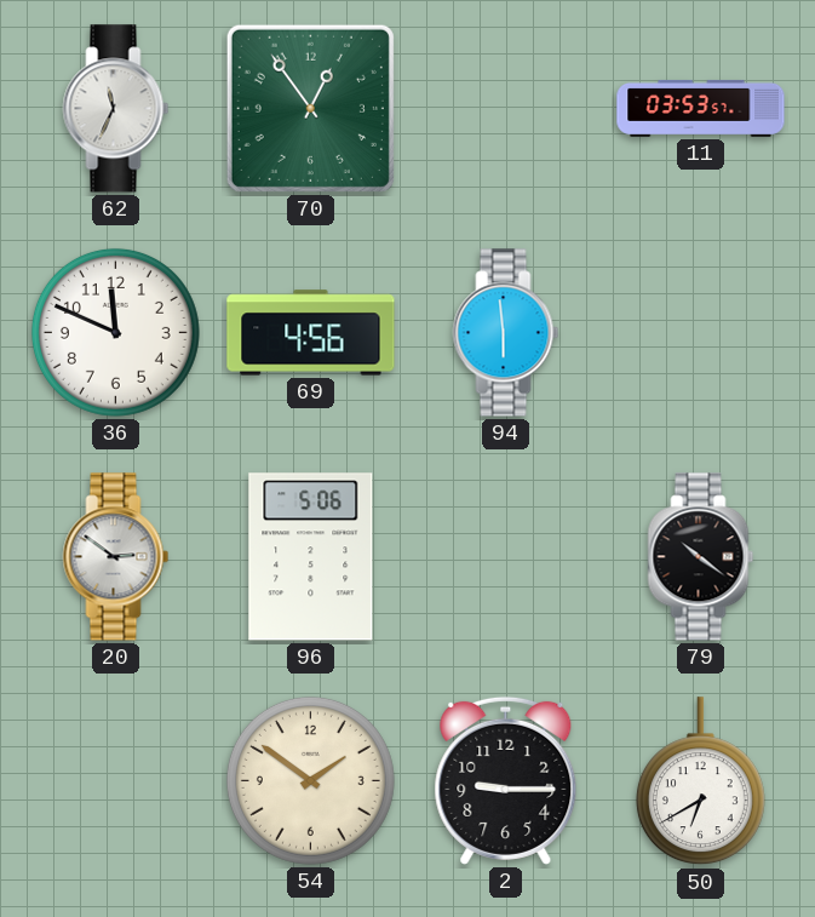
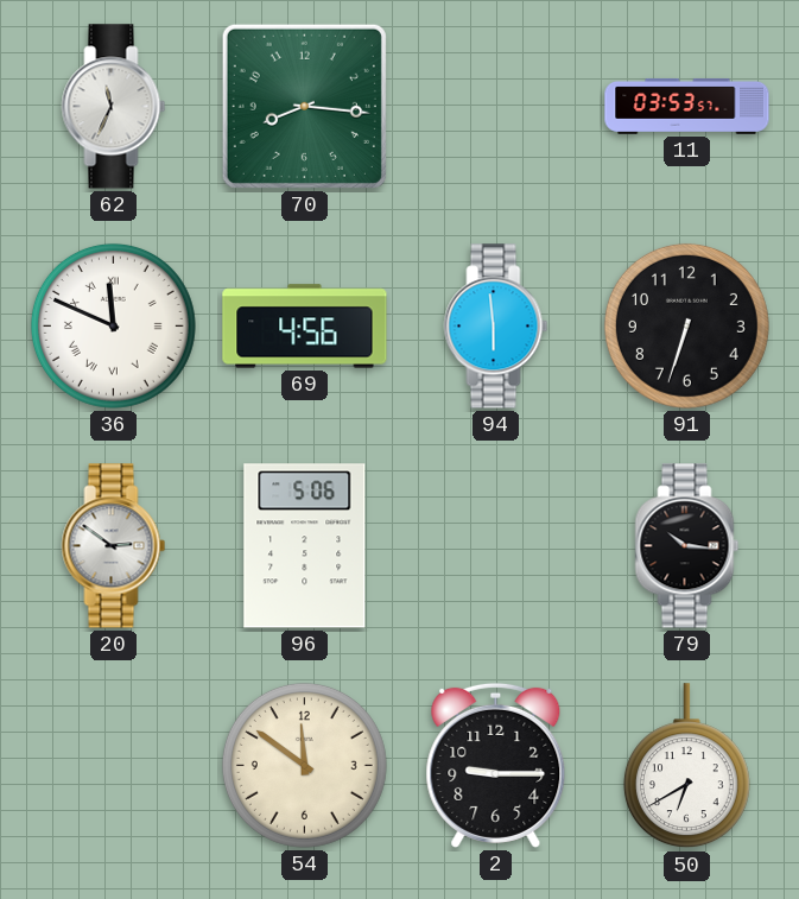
70: 12:54 -> 8:16 (304, 106)
36 numerals: Arabic -> Roman (113, 325)
91: none -> 6:33 (686, 325)
79: 10:21 -> 10:16 (687, 546)
54: 1:51 -> 11:51 (304, 765)
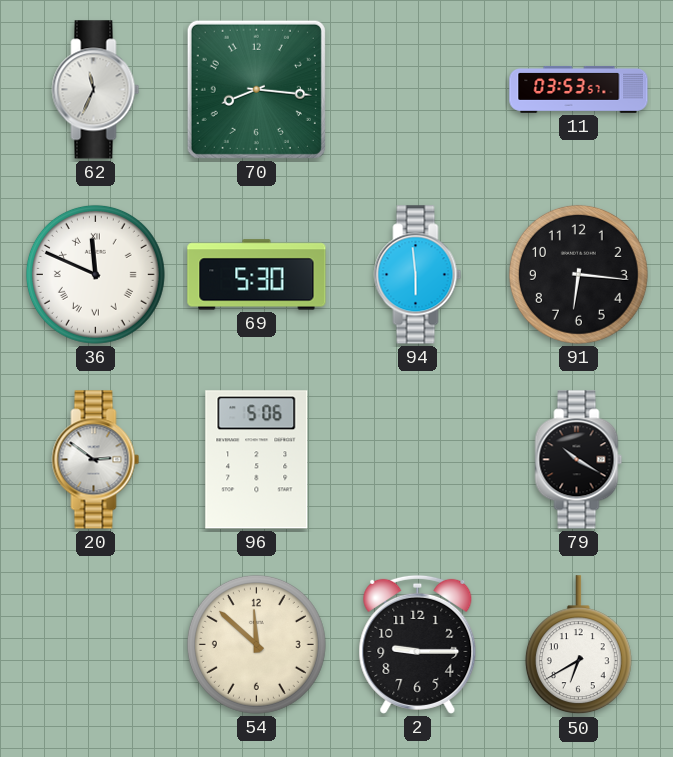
69: 4:56 -> 5:30 (257, 275)
91: 6:33 -> 6:16 (578, 274)
79: 10:16 -> 10:20 (579, 460)
54: 11:51 -> 11:52 (256, 644)
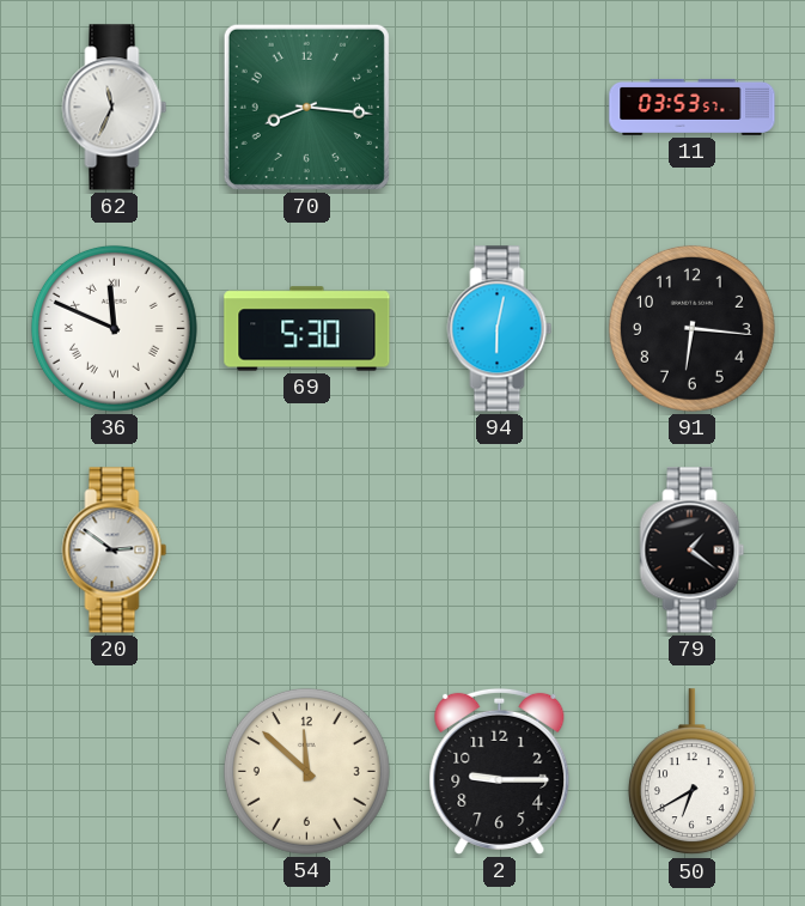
94: 5:59 -> 6:02 (500, 329)
96: 5:06 -> none (257, 460)
79: 10:20 -> 1:21 (693, 551)
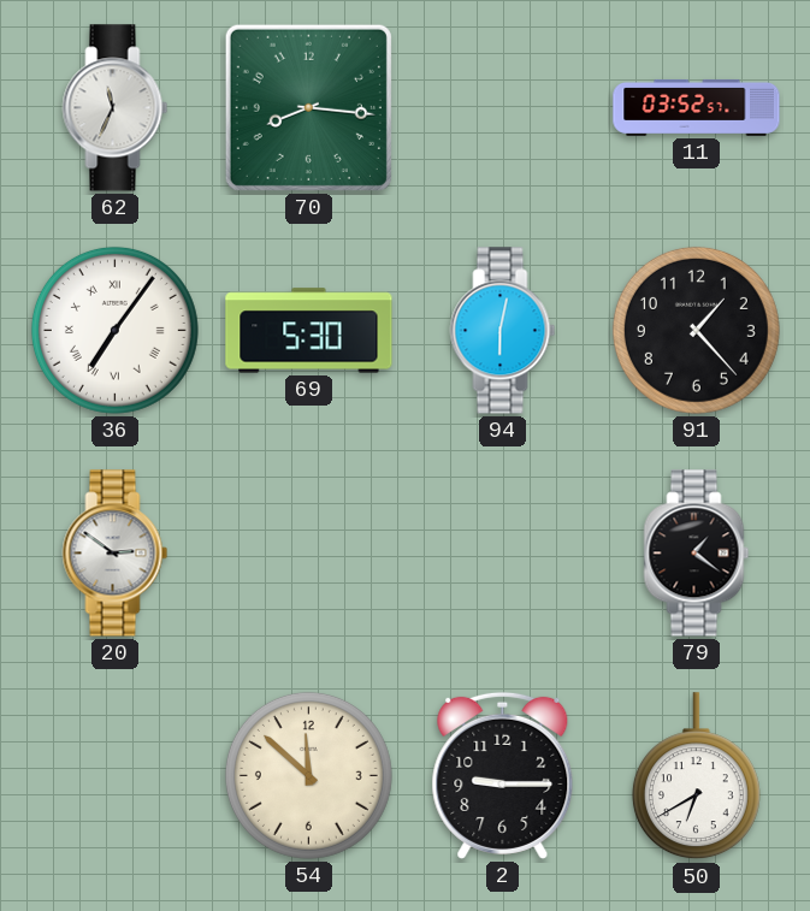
11: 03:53 -> 03:52 (697, 107)
36: 11:49 -> 7:06 (114, 330)
91: 6:16 -> 1:23 (696, 330)
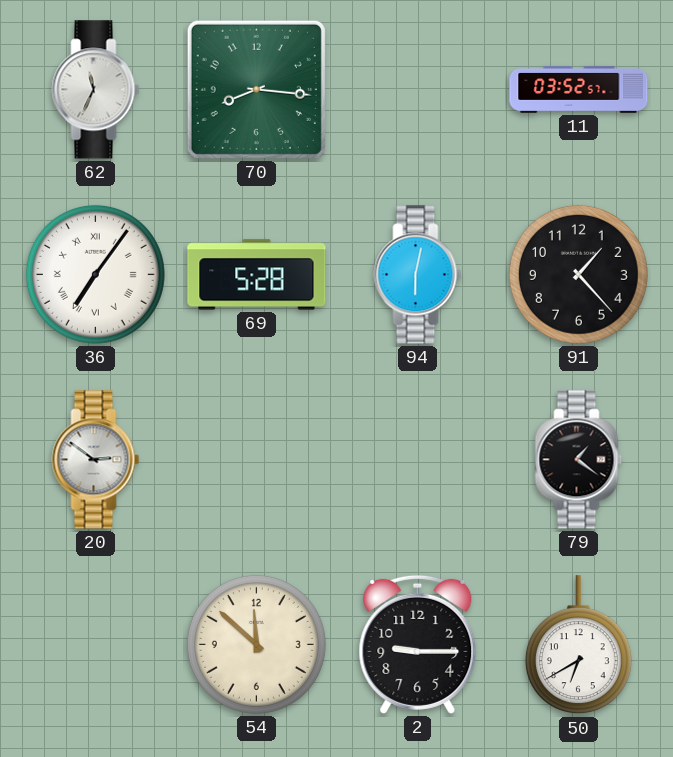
69: 5:30 -> 5:28 (257, 275)
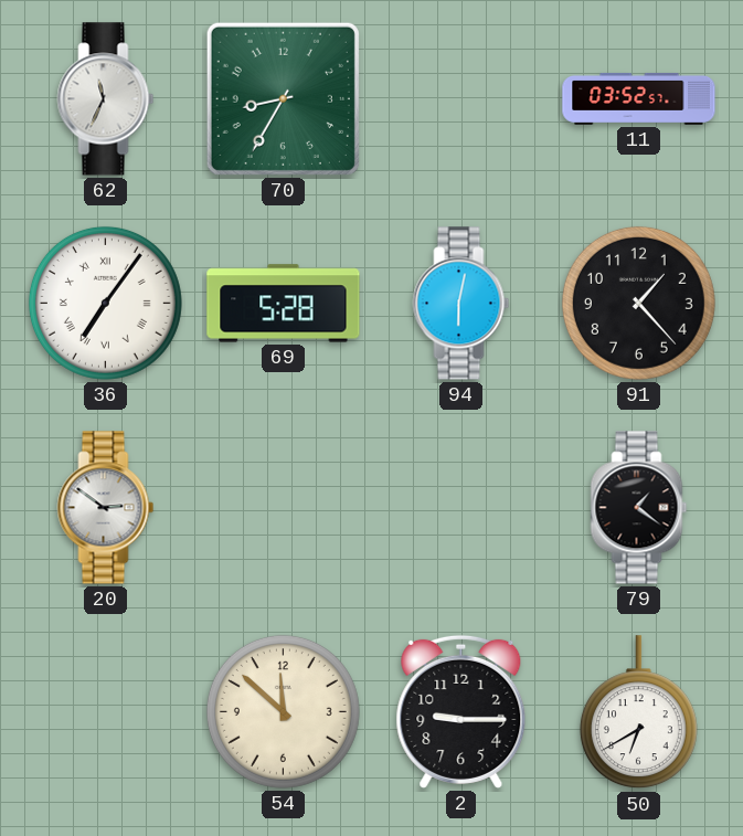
70: 8:16 -> 8:35 (283, 98)
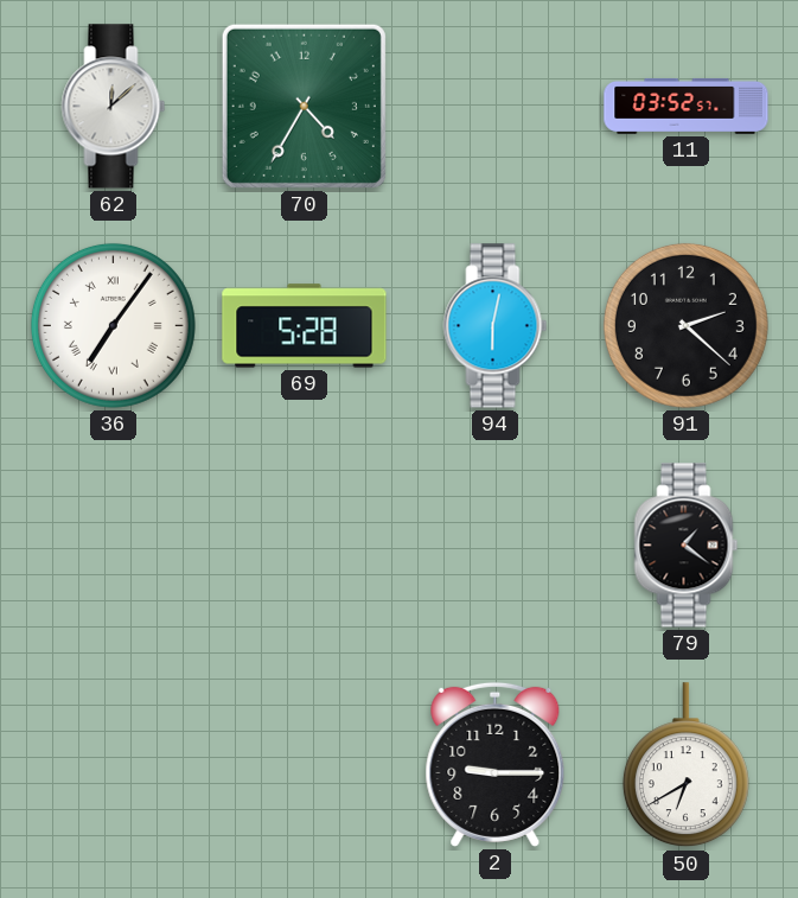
62: 11:34 -> 12:08 (114, 107)
70: 8:35 -> 4:35 (304, 106)
91: 1:23 -> 2:22 (685, 325)
20: 2:51 -> none (106, 508)
54: 11:52 -> none (283, 711)
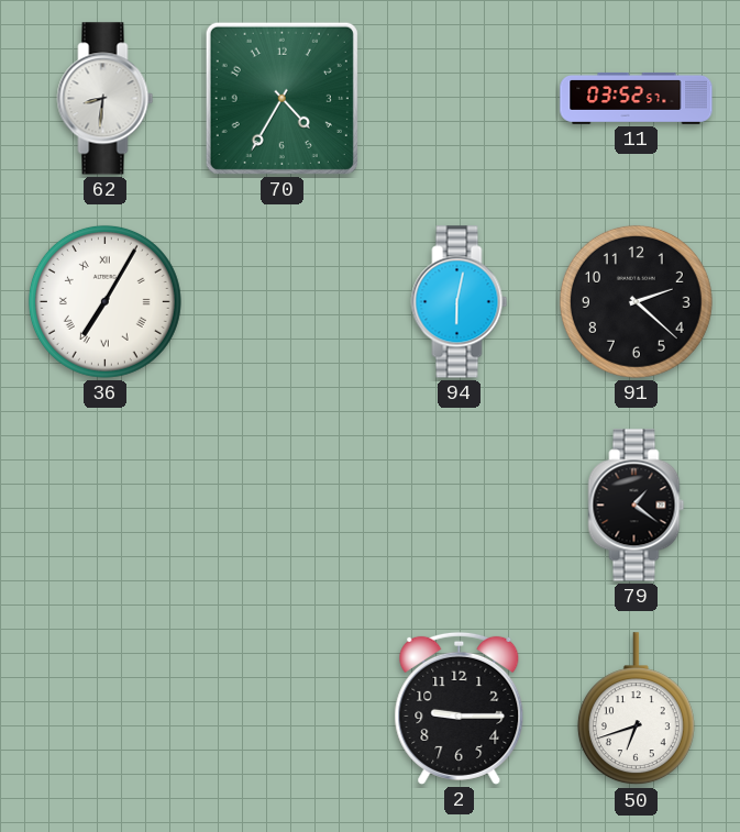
62: 12:08 -> 8:31 (106, 99)
36: 7:06 -> 7:05 (104, 301)
69: 5:28 -> none (305, 326)
50: 6:40 -> 6:42 (636, 709)
